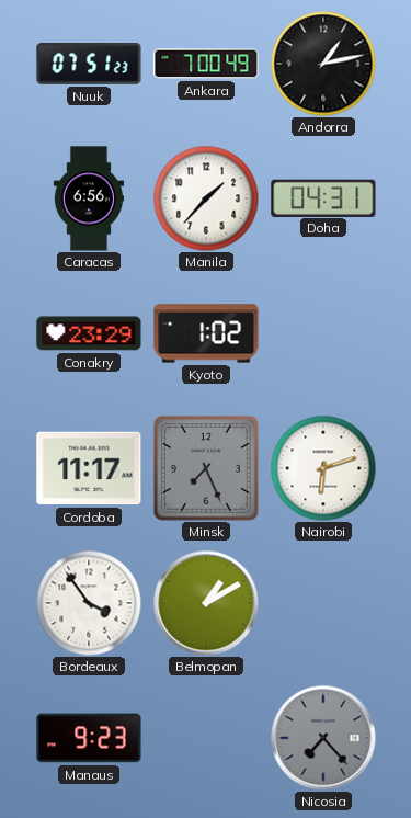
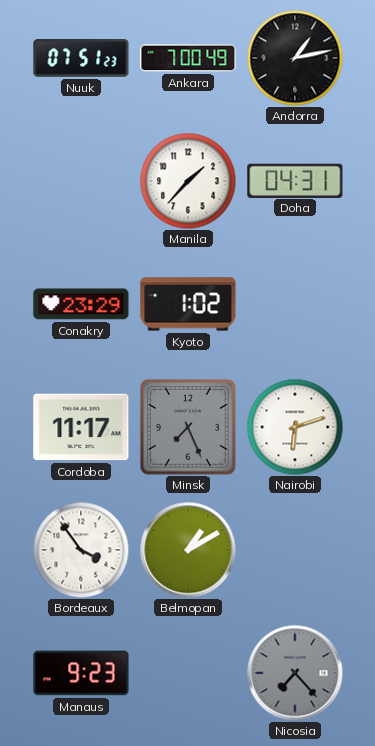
Caracas: 6:56 -> none (88, 198)
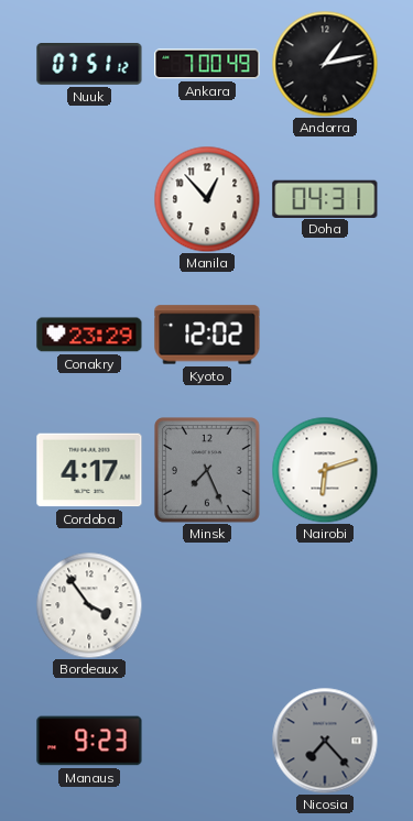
Nuuk: 07:51:23 -> 07:51:12 (89, 65)
Manila: 1:37 -> 12:53 (207, 199)
Kyoto: 1:02 -> 12:02 (207, 335)
Cordoba: 11:17 -> 4:17 (89, 470)
Belmopan: 1:10 -> none (188, 550)
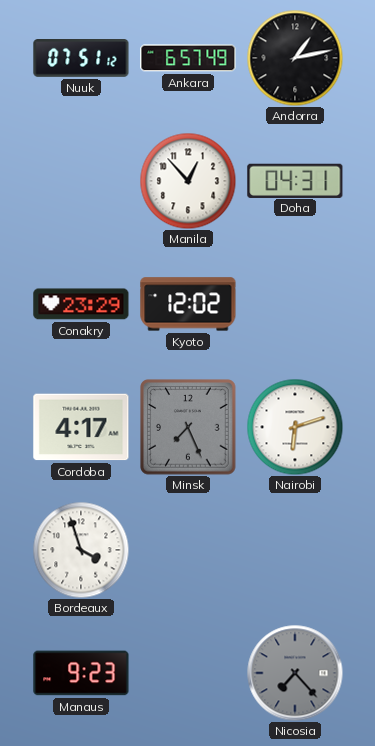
Ankara: 7:00 -> 6:57 (188, 58)
Bordeaux: 3:54 -> 3:57 (81, 550)
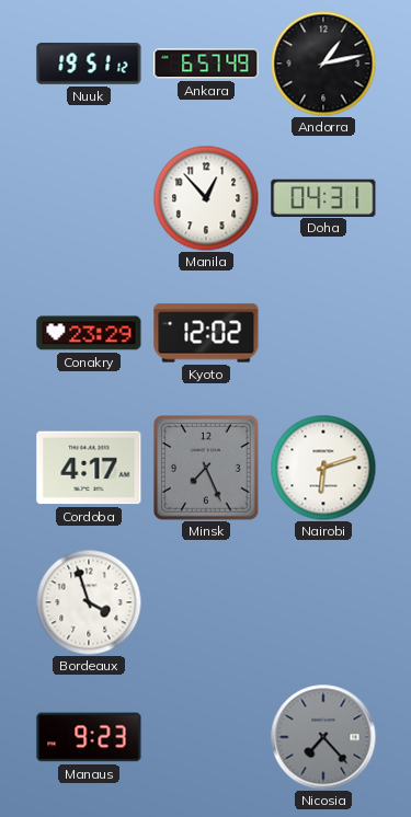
Nuuk: 07:51 -> 19:51 (89, 65)
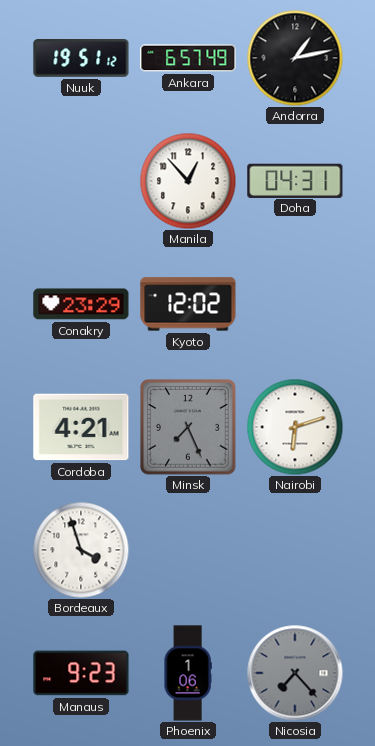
Cordoba: 4:17 -> 4:21 (81, 427)
Phoenix: none -> 1:06 (188, 673)
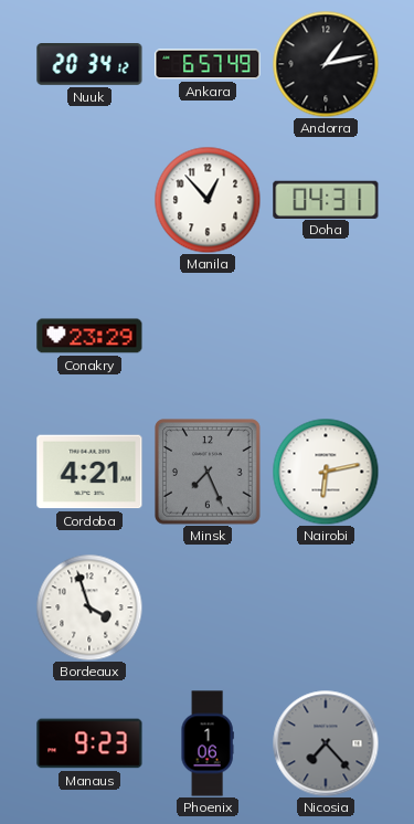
Nuuk: 19:51 -> 20:34 (89, 65)
Kyoto: 12:02 -> none (188, 304)
Nairobi: 6:12 -> 6:13 (326, 472)
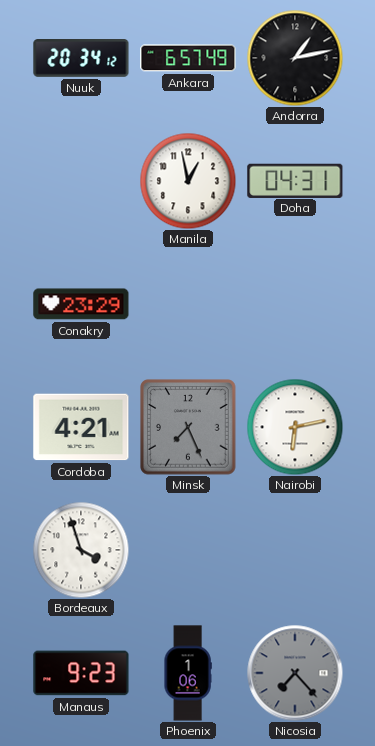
Manila: 12:53 -> 12:58 (188, 181)
